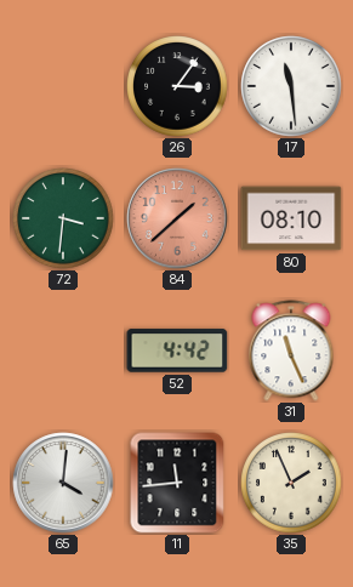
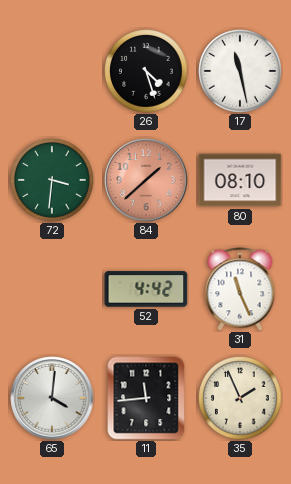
26: 3:06 -> 4:27 (146, 71)
17: 11:29 -> 11:28 (240, 71)
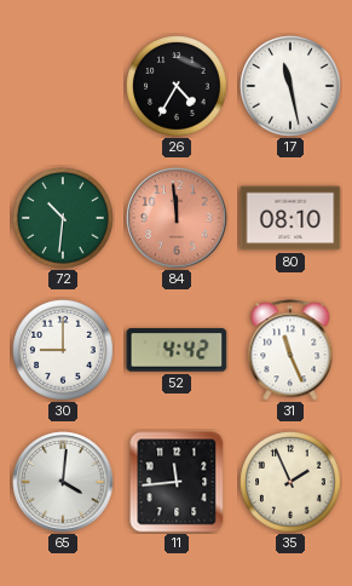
26: 4:27 -> 4:35 (177, 86)
72: 3:31 -> 10:31 (63, 218)
84: 1:38 -> 11:59 (177, 218)
30: none -> 9:00 (63, 350)
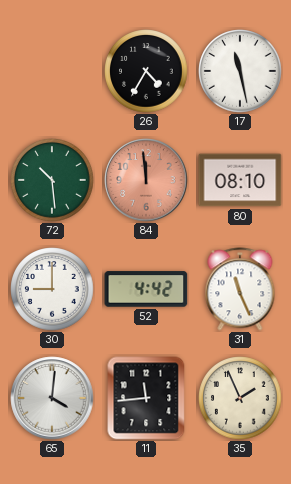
72: 10:31 -> 10:29 (52, 180)
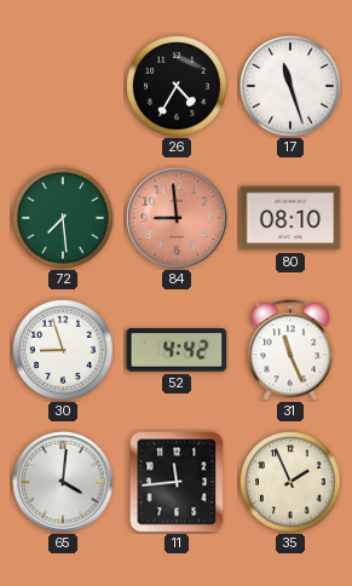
17: 11:28 -> 11:27 (290, 86)
72: 10:29 -> 7:29 (63, 218)
84: 11:59 -> 8:59 (177, 218)
30: 9:00 -> 8:57 (63, 350)
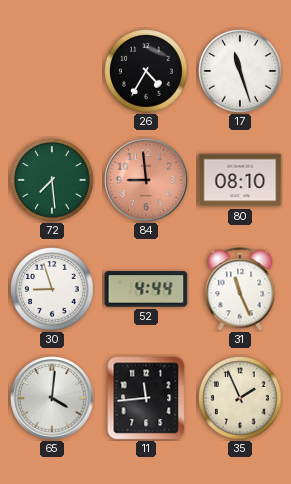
52: 4:42 -> 4:44 (146, 289)
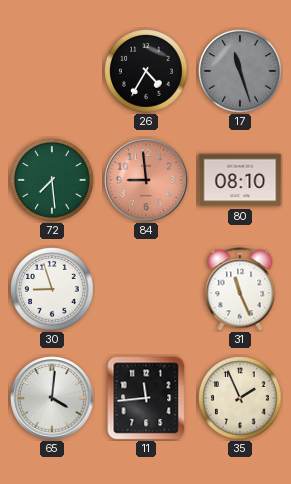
17 dial: white -> grey (240, 71)
52: 4:44 -> none (146, 289)
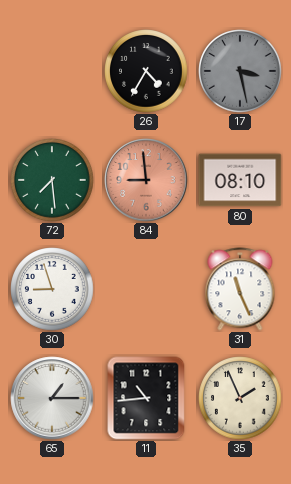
17: 11:27 -> 3:28 (240, 71)
65: 4:01 -> 1:15 (52, 398)
11: 11:44 -> 10:44 (146, 398)
